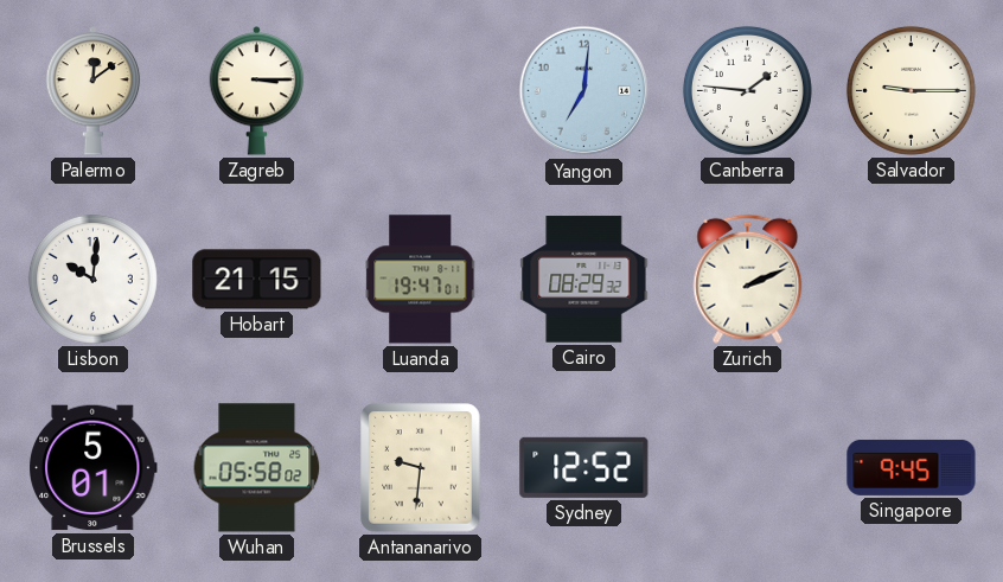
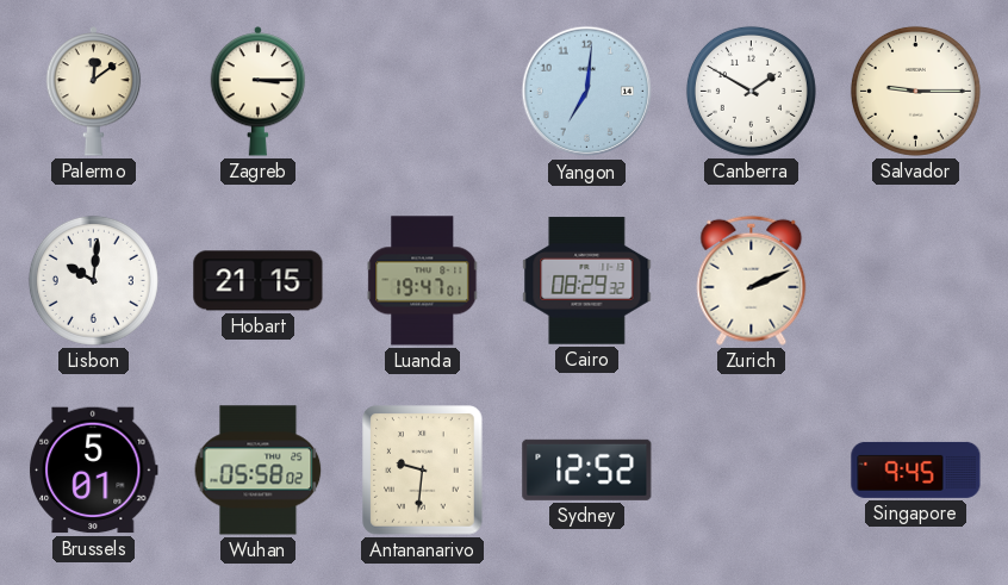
Canberra: 1:46 -> 1:50 (751, 91)
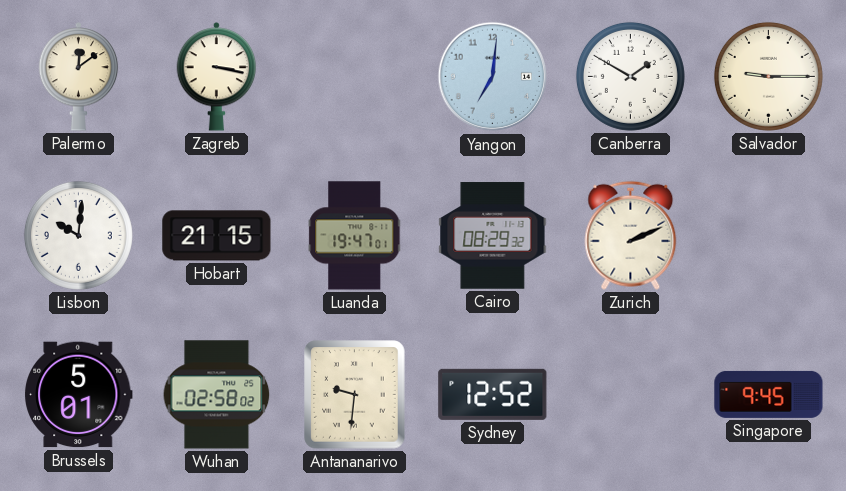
Zagreb: 3:15 -> 3:17 (217, 77)
Wuhan: 05:58 -> 02:58 (217, 395)
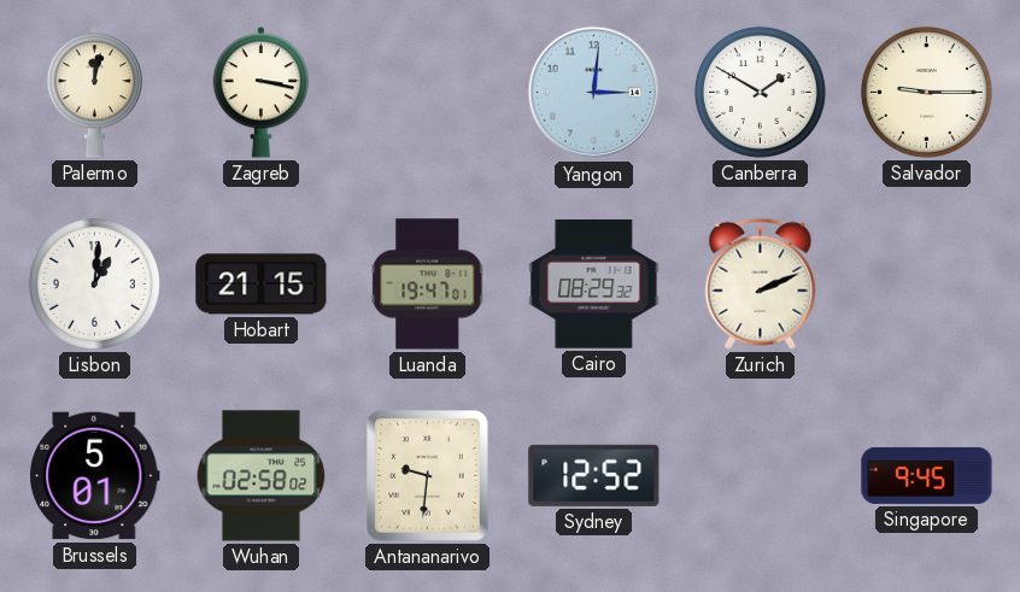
Palermo: 12:09 -> 12:02 (95, 93)
Yangon: 7:01 -> 3:01 (594, 93)
Lisbon: 10:01 -> 1:01 (94, 283)
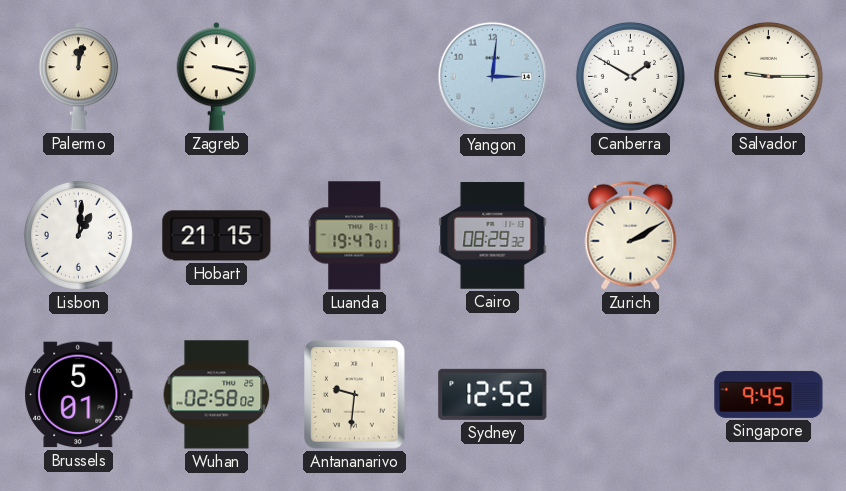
Zurich: 2:11 -> 2:10 (631, 235)
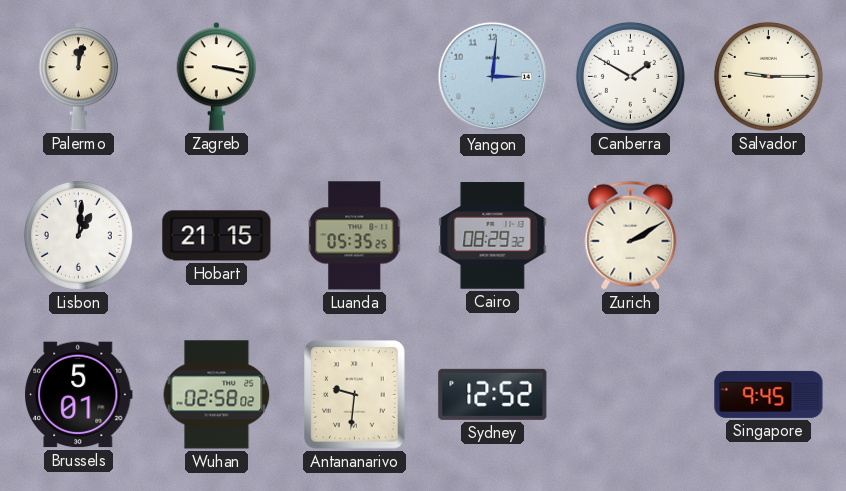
Luanda: 19:47 -> 05:35 (355, 236)
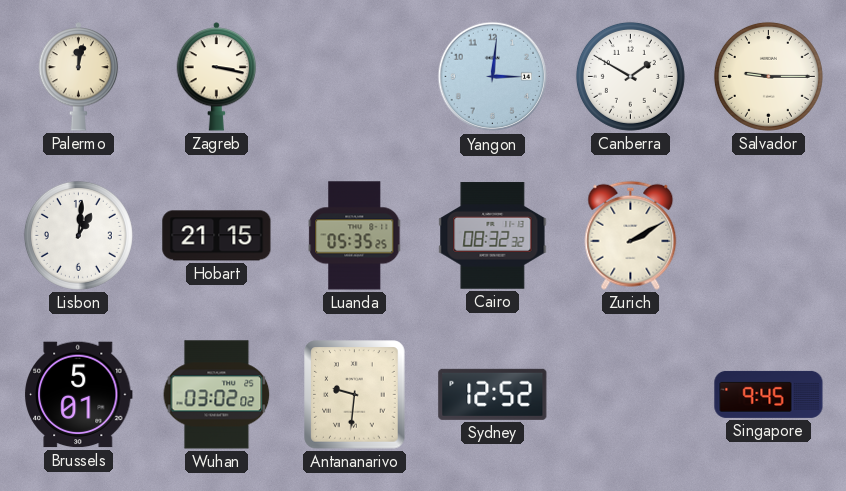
Cairo: 08:29 -> 08:32 (493, 236)
Wuhan: 02:58 -> 03:02 (217, 395)
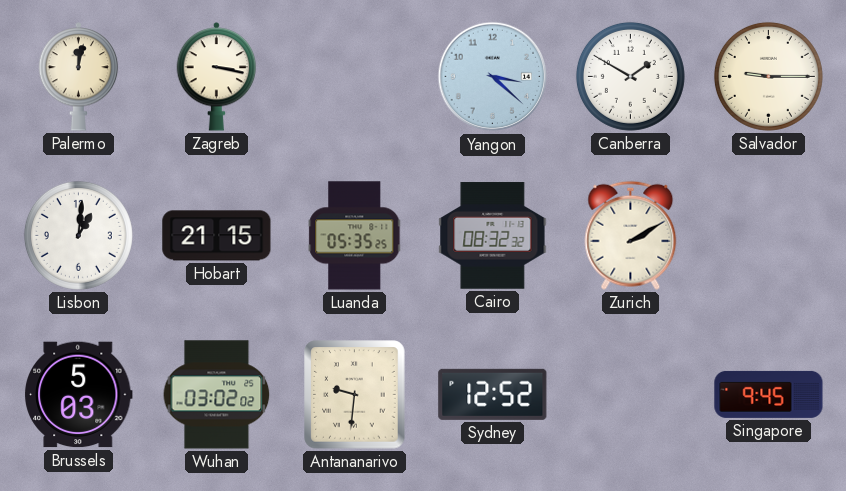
Yangon: 3:01 -> 3:22 (493, 77)
Brussels: 5:01 -> 5:03 (79, 395)
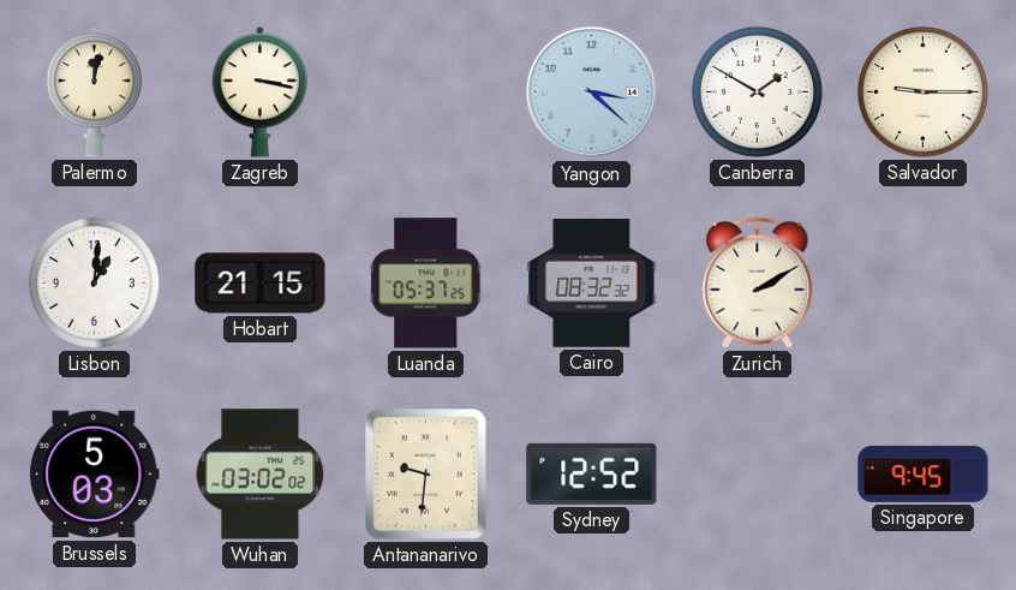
Luanda: 05:35 -> 05:37 (426, 284)
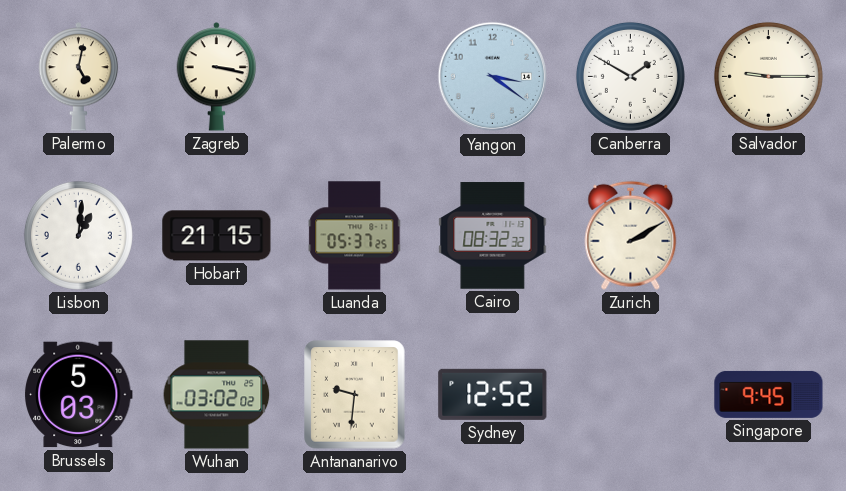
Palermo: 12:02 -> 5:02 (79, 77)
Yangon: 3:22 -> 3:21 (493, 77)
